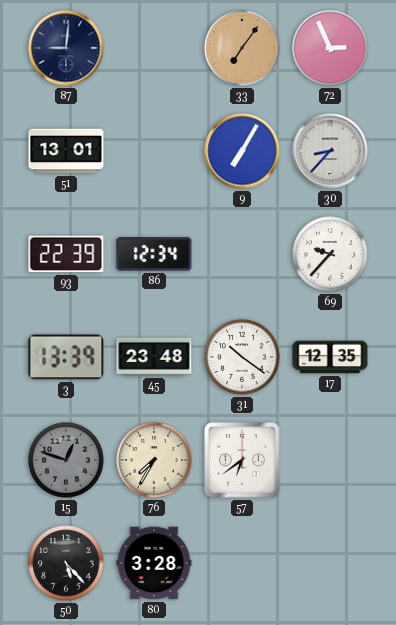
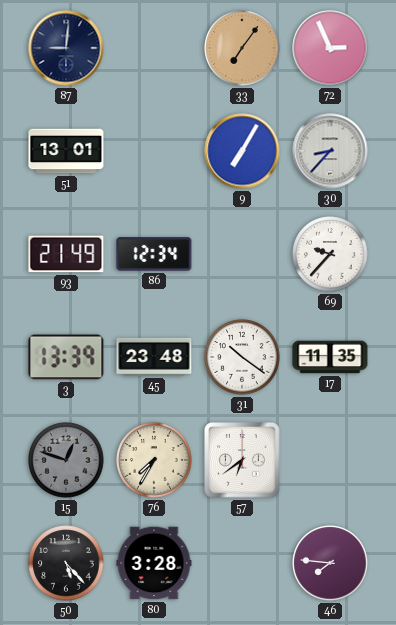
93: 22:39 -> 21:49 (66, 254)
17: 12:35 -> 11:35 (330, 357)
46: none -> 7:46 (330, 563)
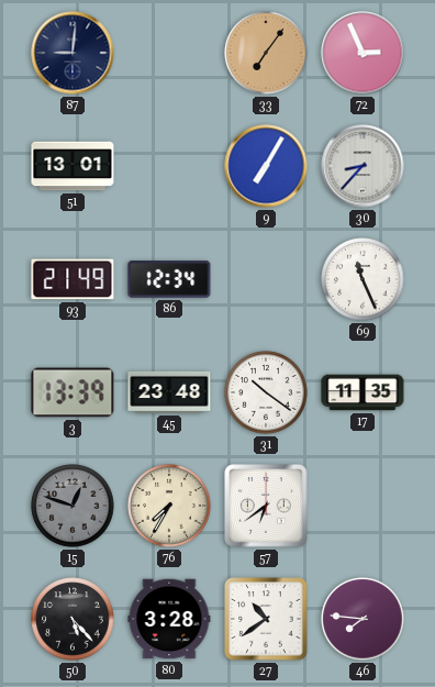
69: 9:37 -> 11:26 (362, 279)
27: none -> 10:39 (266, 619)
